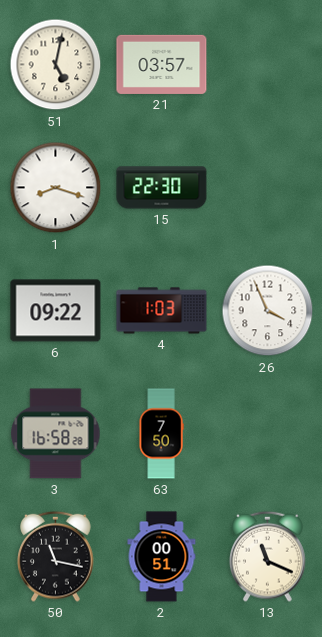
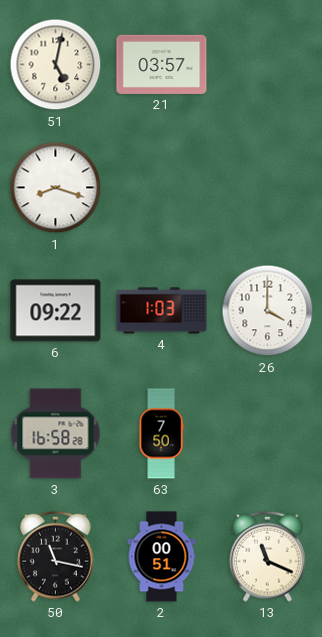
15: 22:30 -> none (162, 188)
26: 3:56 -> 4:00 (268, 311)
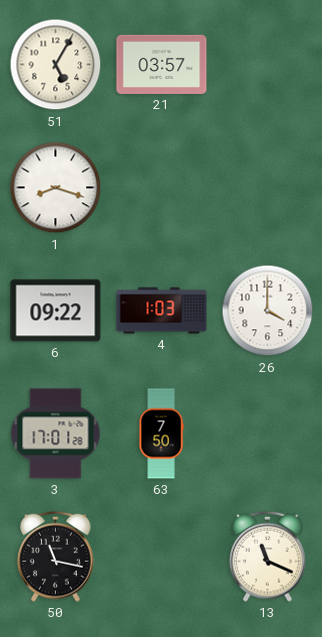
51: 5:02 -> 5:05 (56, 65)
3: 16:58 -> 17:01 (56, 434)
2: 00:51 -> none (162, 557)
